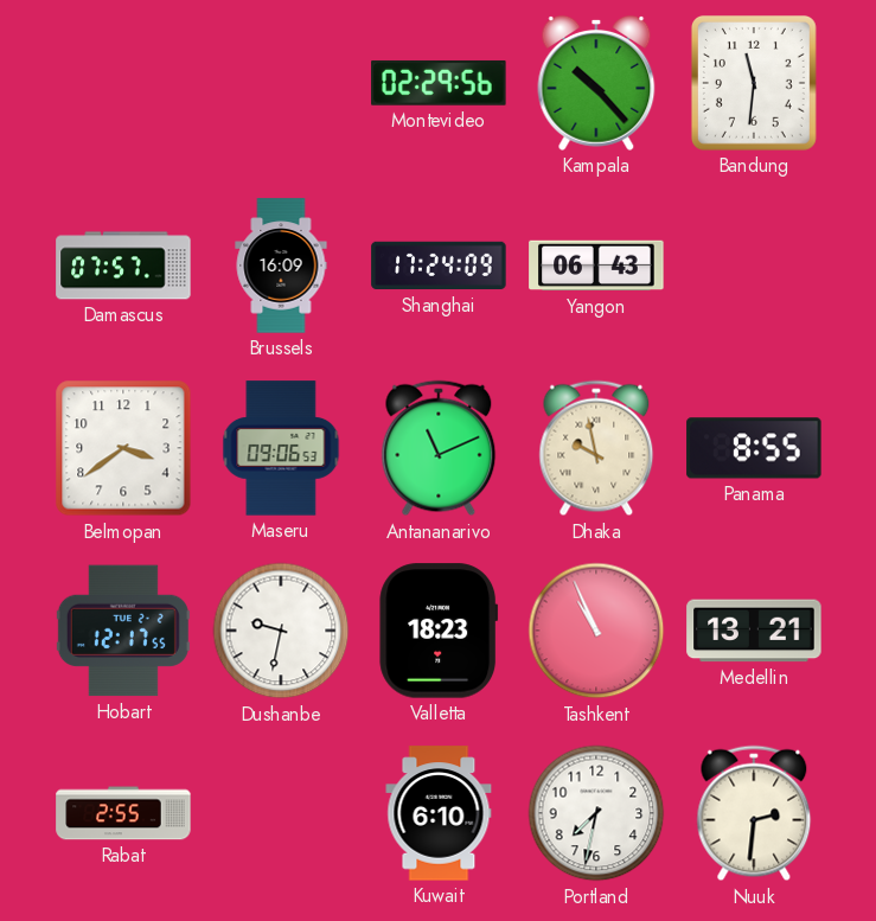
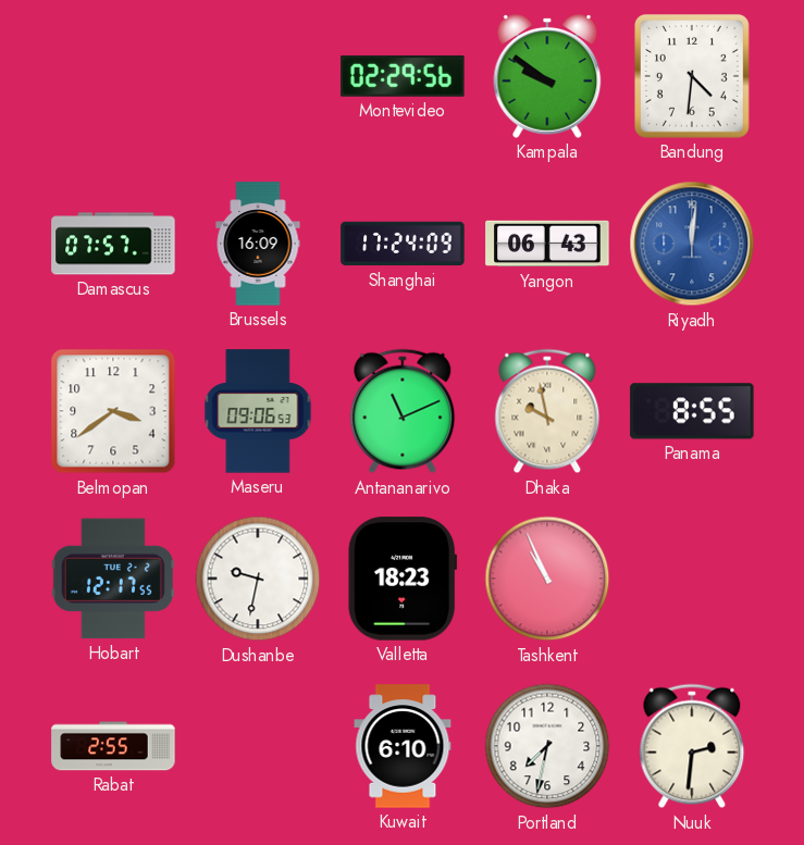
Kampala: 10:23 -> 9:51 (547, 76)
Bandung: 11:31 -> 4:31 (692, 76)
Riyadh: none -> 12:01 (692, 244)
Medellin: 13:21 -> none (754, 631)
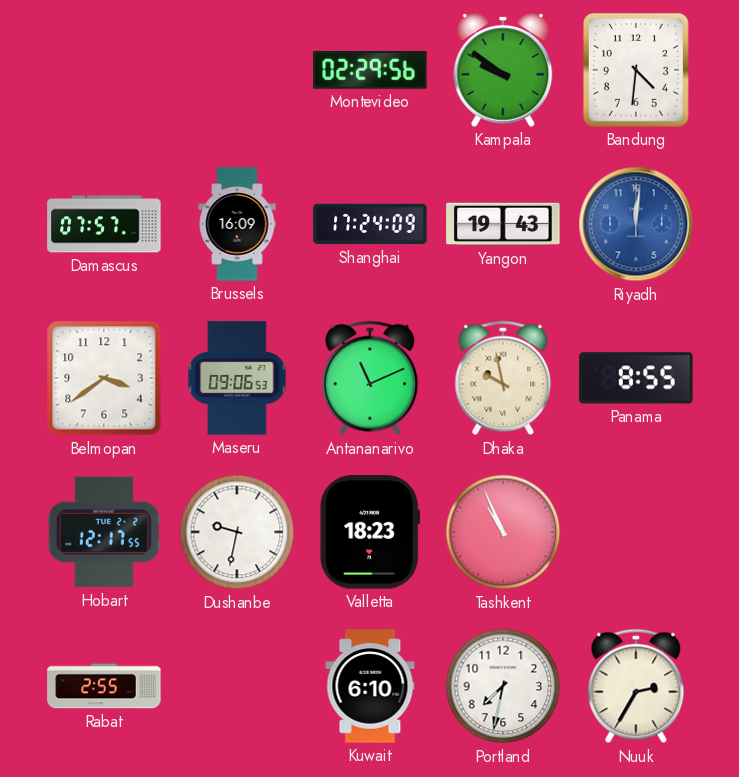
Yangon: 06:43 -> 19:43 (503, 224)
Nuuk: 2:31 -> 2:35 (636, 686)
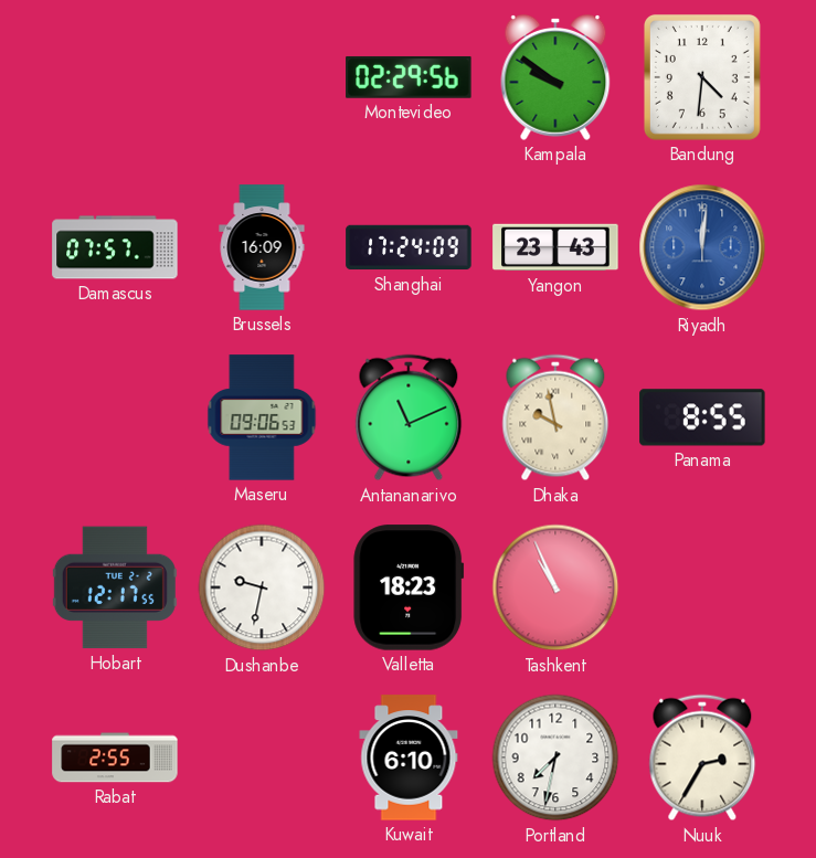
Yangon: 19:43 -> 23:43 (555, 247)
Belmopan: 3:39 -> none (104, 378)
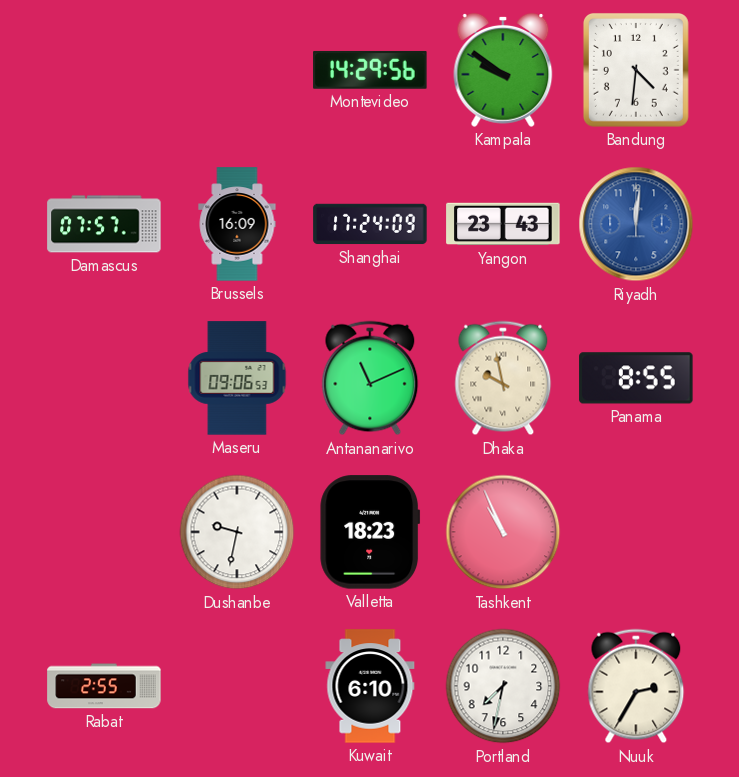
Montevideo: 02:29 -> 14:29 (370, 70)
Hobart: 12:17 -> none (115, 587)
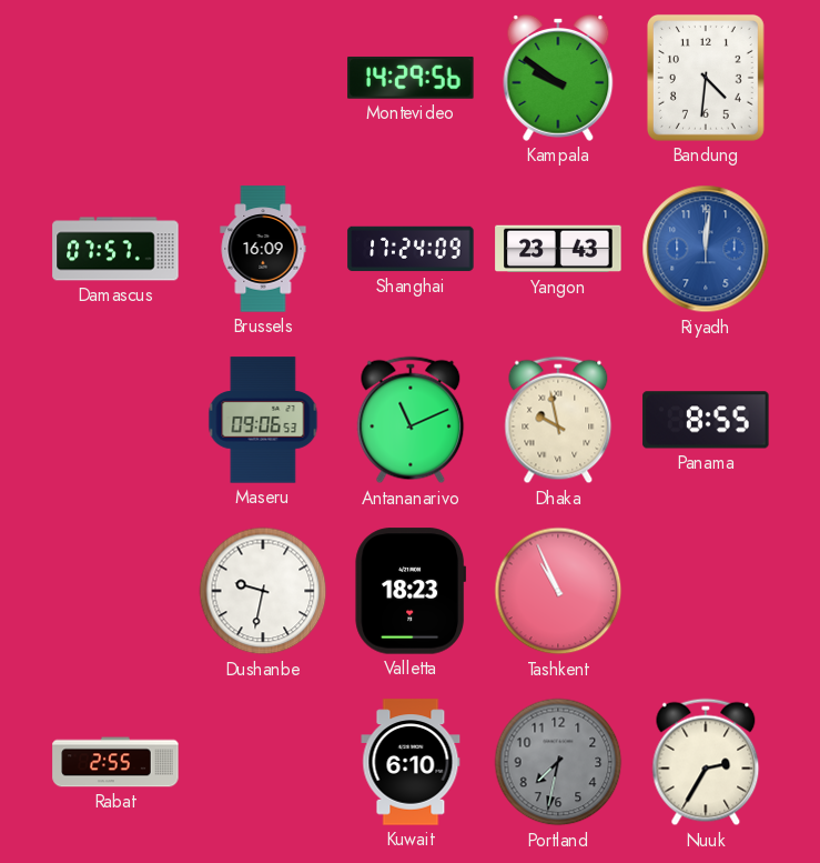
Portland dial: white -> grey (558, 762)
